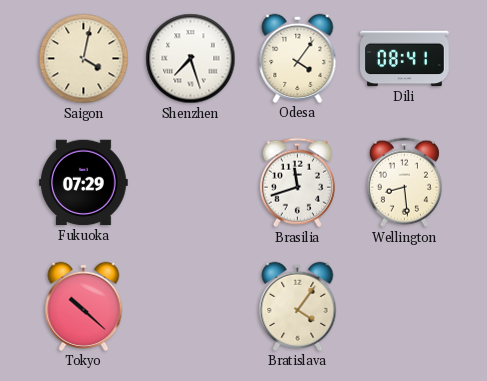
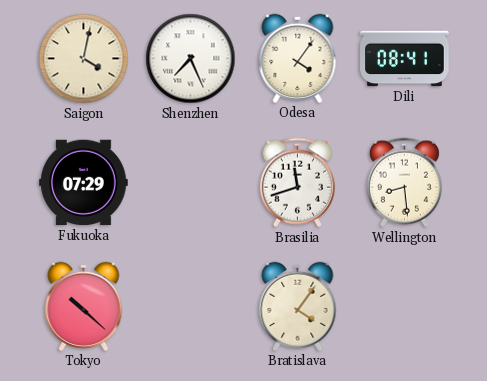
Shenzhen: 7:27 -> 7:26 (191, 59)
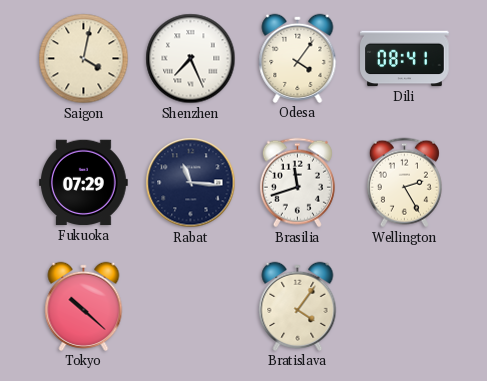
Rabat: none -> 11:16 (191, 183)
Wellington: 8:29 -> 2:25 (404, 183)
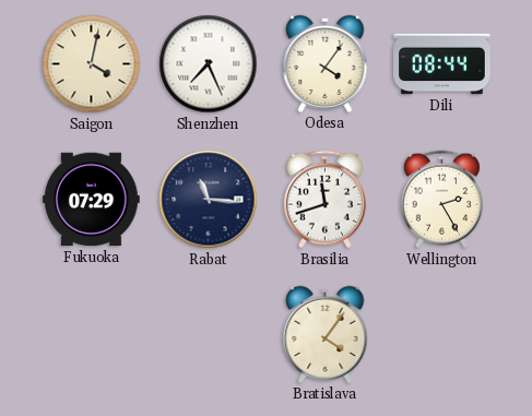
Dili: 08:41 -> 08:44 (442, 64)
Tokyo: 10:22 -> none (84, 306)
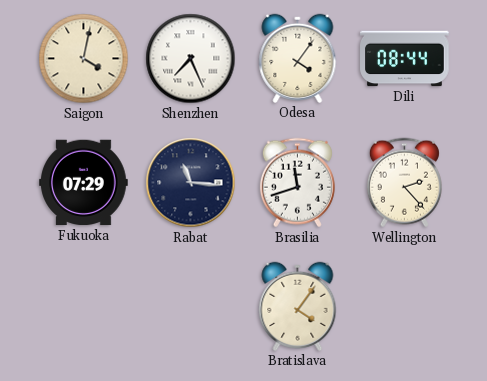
Wellington: 2:25 -> 2:23 (404, 183)
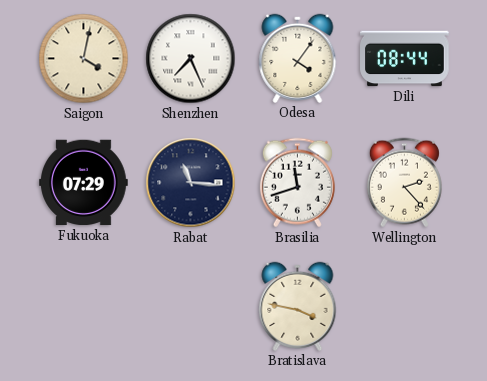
Bratislava: 4:06 -> 3:47 (298, 306)
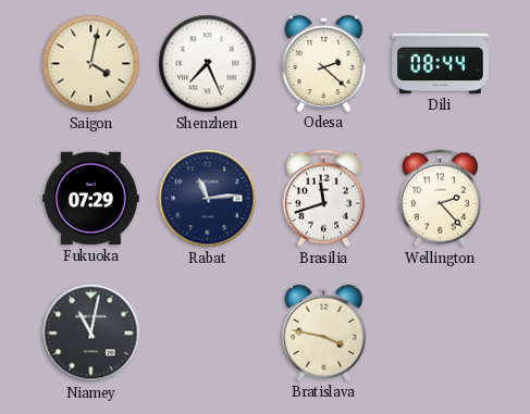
Odesa: 4:06 -> 2:22 (324, 63)
Rabat: 11:16 -> 11:14 (208, 199)
Niamey: none -> 11:02 (91, 334)
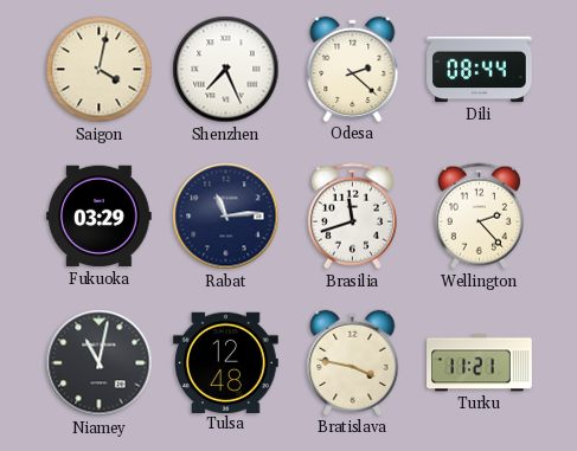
Fukuoka: 07:29 -> 03:29 (100, 217)
Tulsa: none -> 12:48 (226, 362)
Turku: none -> 11:21 (480, 363)
